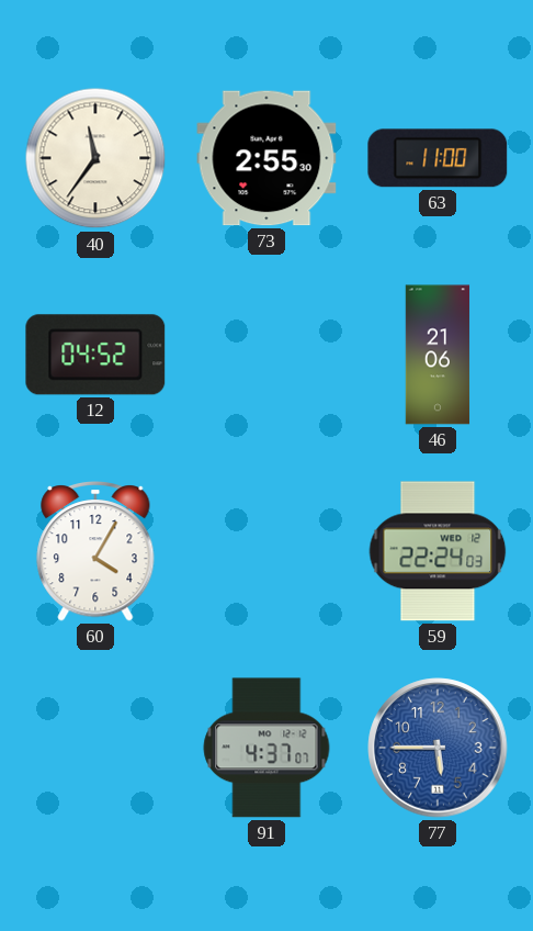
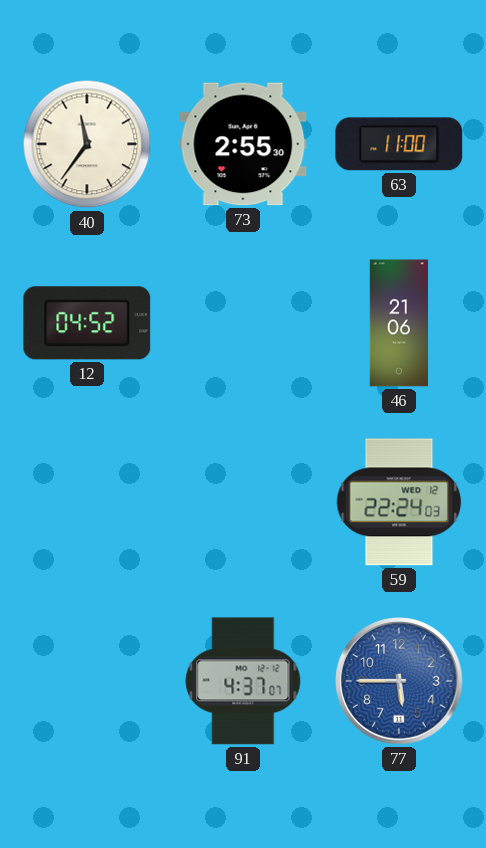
60: 4:05 -> none (95, 552)
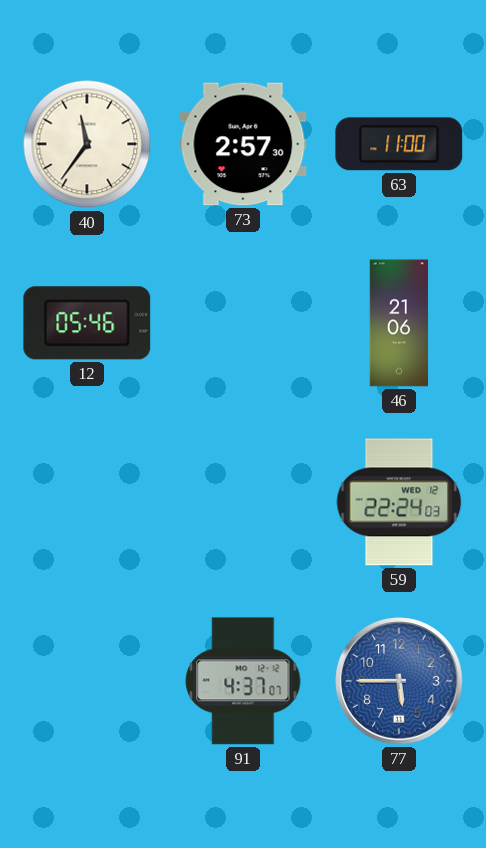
73: 2:55 -> 2:57 (243, 144)
12: 04:52 -> 05:46 (87, 323)
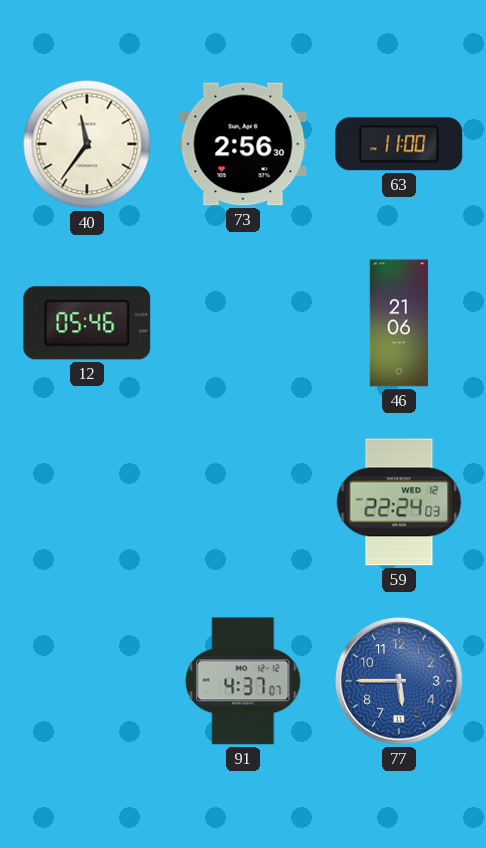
73: 2:57 -> 2:56 (243, 144)
